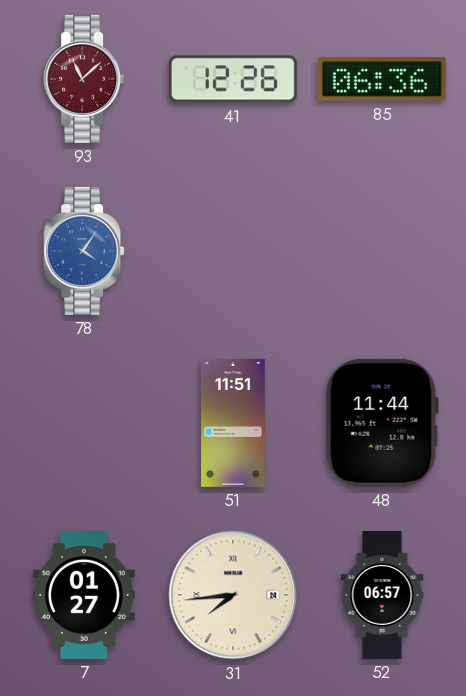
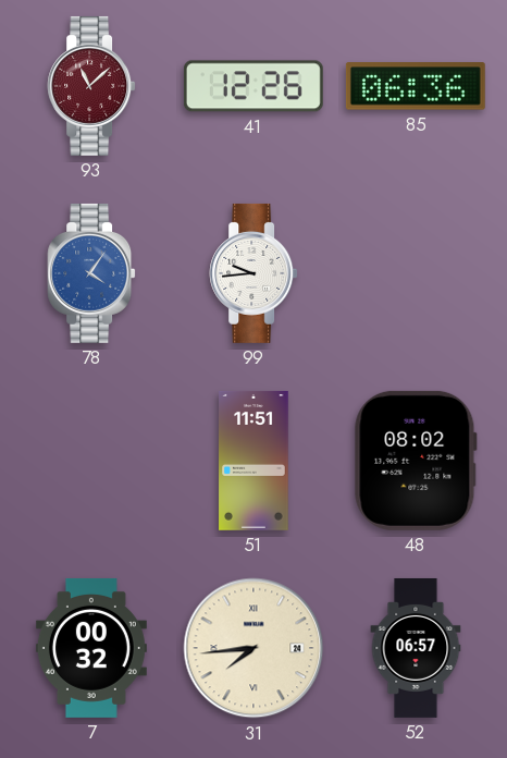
99: none -> 9:44 (253, 273)
48: 11:44 -> 08:02 (416, 461)
7: 01:27 -> 00:32 (91, 648)
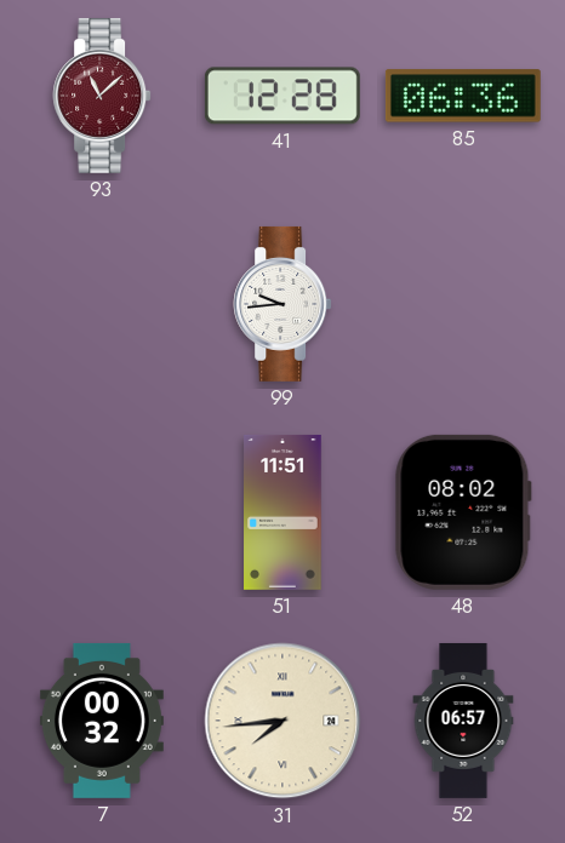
41: 12:26 -> 12:28 (282, 96)
78: 4:06 -> none (91, 273)
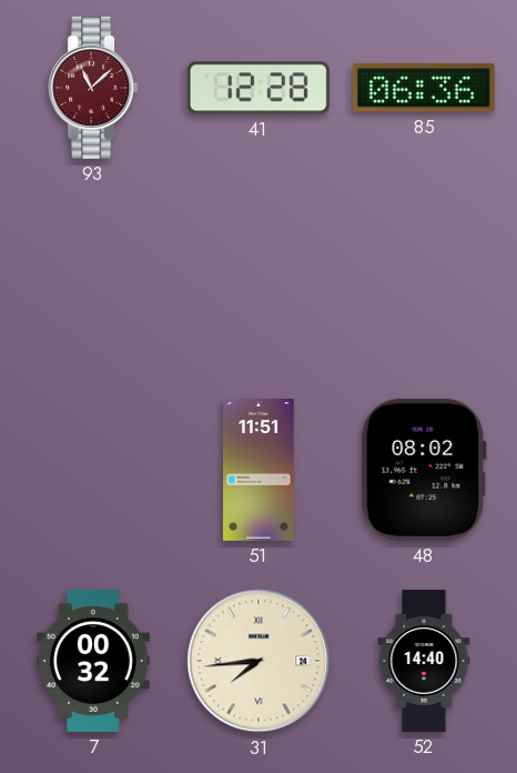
99: 9:44 -> none (282, 304)
52: 06:57 -> 14:40 (424, 661)
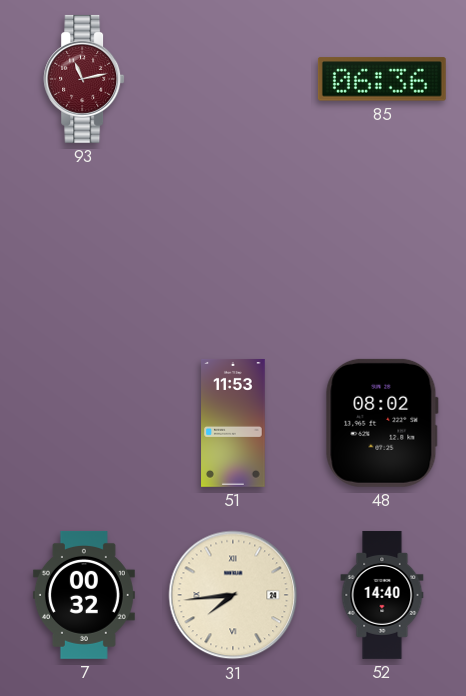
93: 11:08 -> 11:13 (84, 79)
41: 12:28 -> none (258, 88)
51: 11:51 -> 11:53 (233, 423)
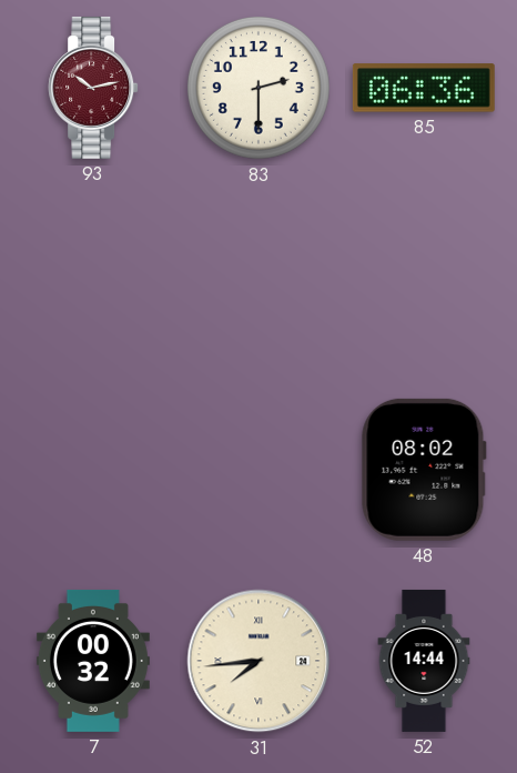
93: 11:13 -> 10:13 (93, 88)
83: none -> 2:30 (258, 88)
51: 11:53 -> none (233, 423)
52: 14:40 -> 14:44 (424, 661)
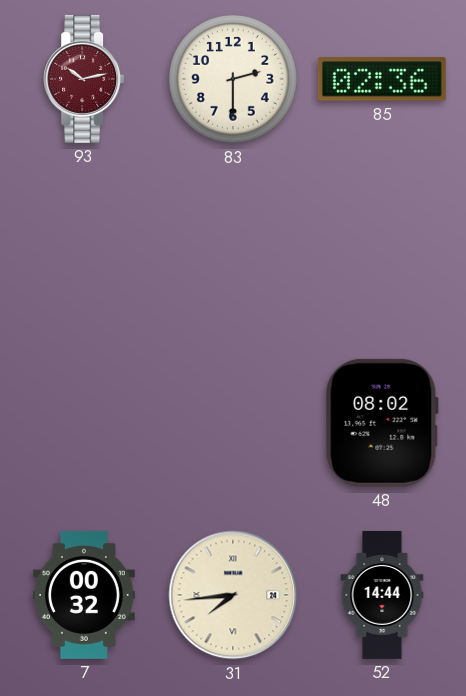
85: 06:36 -> 02:36 (382, 79)
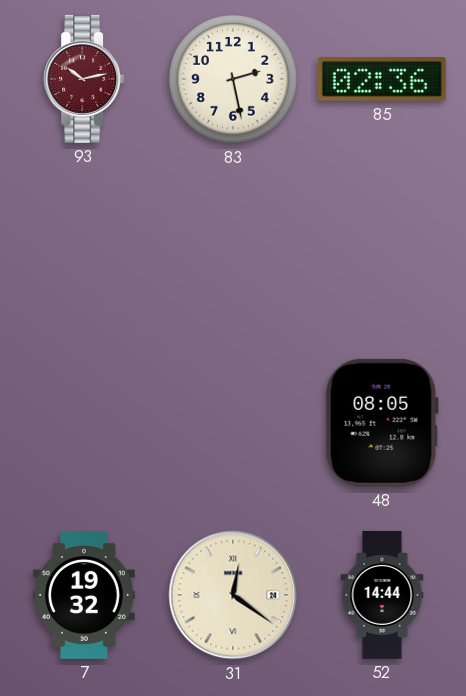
83: 2:30 -> 2:28 (233, 79)
48: 08:02 -> 08:05 (382, 423)
7: 00:32 -> 19:32 (84, 595)
31: 7:44 -> 12:21 (233, 595)
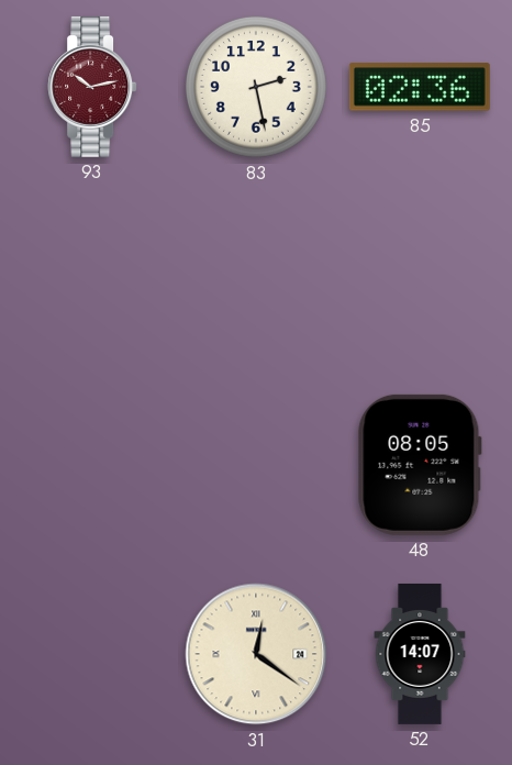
7: 19:32 -> none (84, 595)
52: 14:44 -> 14:07 (420, 654)
